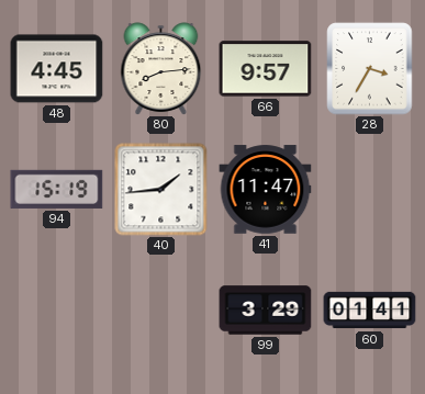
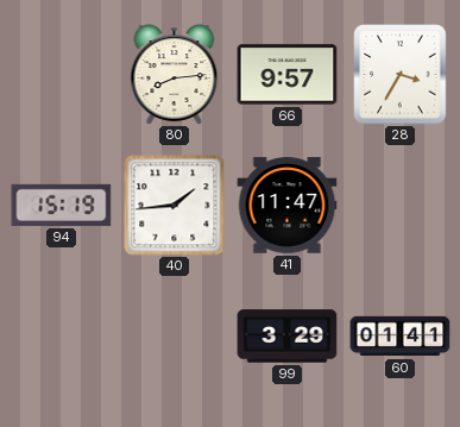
48: 4:45 -> none (57, 69)
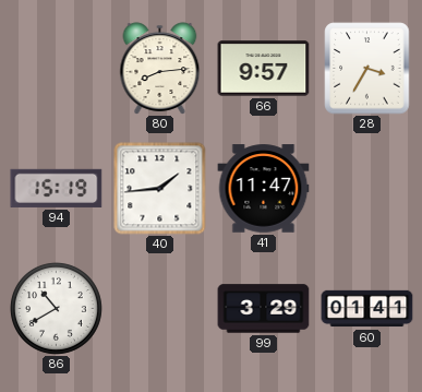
86: none -> 10:40 (56, 308)
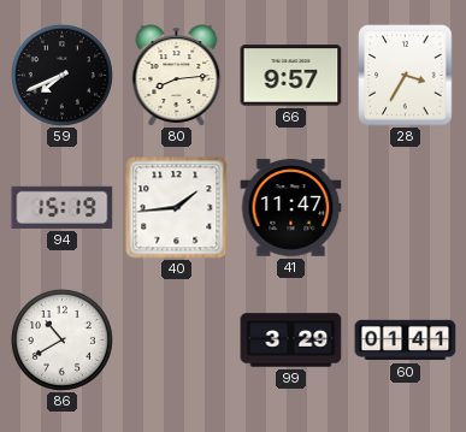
59: none -> 7:41 (61, 75)
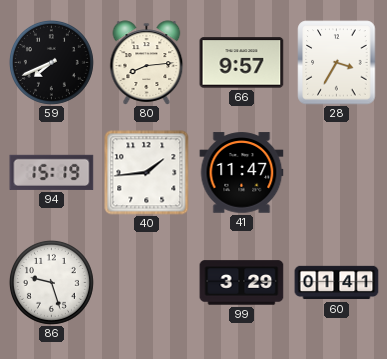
86: 10:40 -> 9:27 (51, 282)
